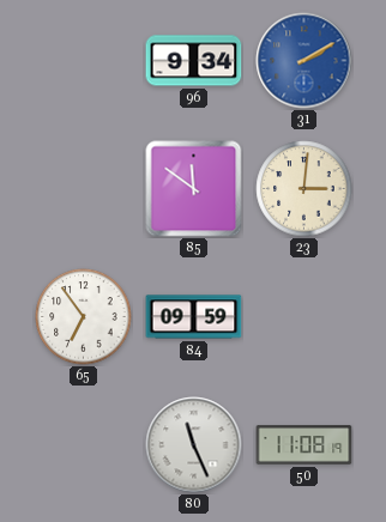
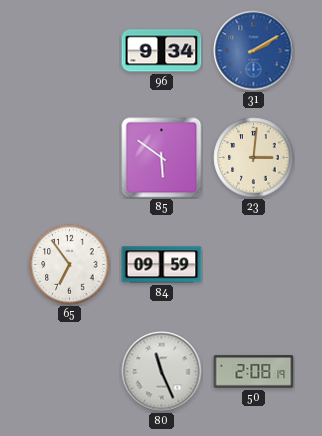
85: 11:51 -> 5:51 (162, 158)
50: 11:08 -> 2:08 (254, 372)
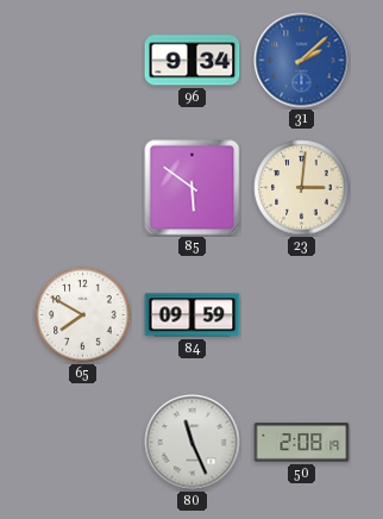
31: 2:10 -> 2:08 (302, 61)
65: 6:54 -> 7:50 (83, 315)
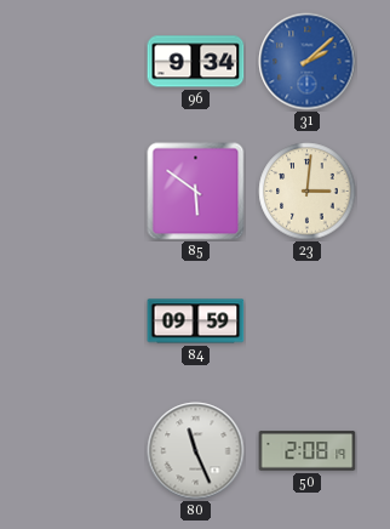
65: 7:50 -> none (83, 315)
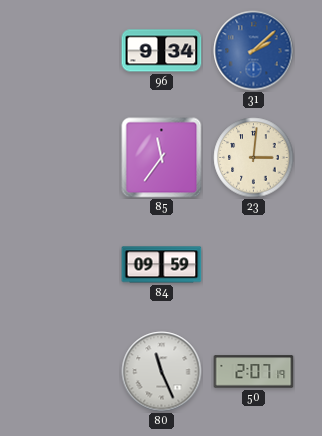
85: 5:51 -> 11:36 (162, 158)
50: 2:08 -> 2:07 (254, 372)
